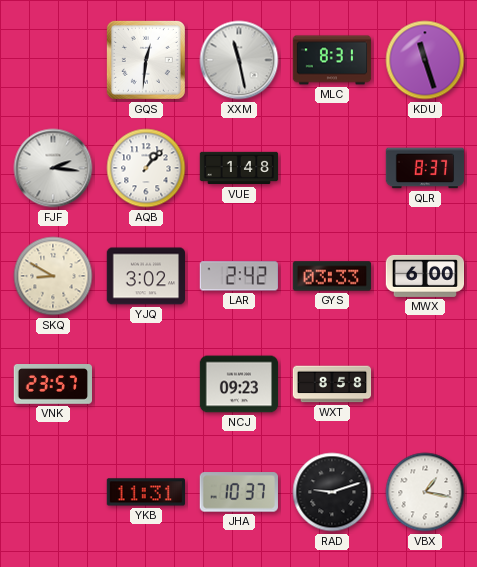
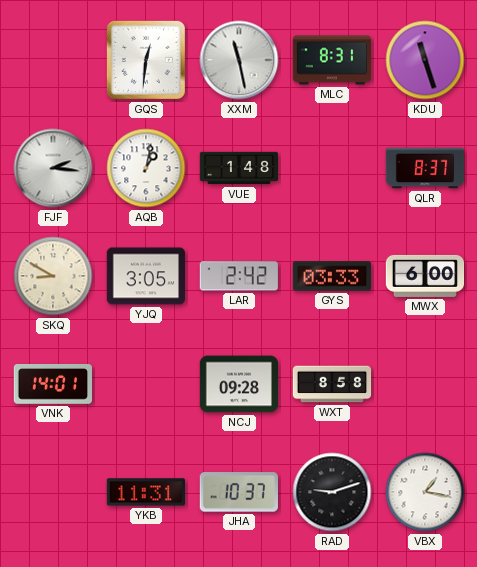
AQB: 1:07 -> 1:02 (146, 168)
YJQ: 3:02 -> 3:05 (145, 276)
VNK: 23:57 -> 14:01 (52, 385)
NCJ: 09:23 -> 09:28 (239, 384)
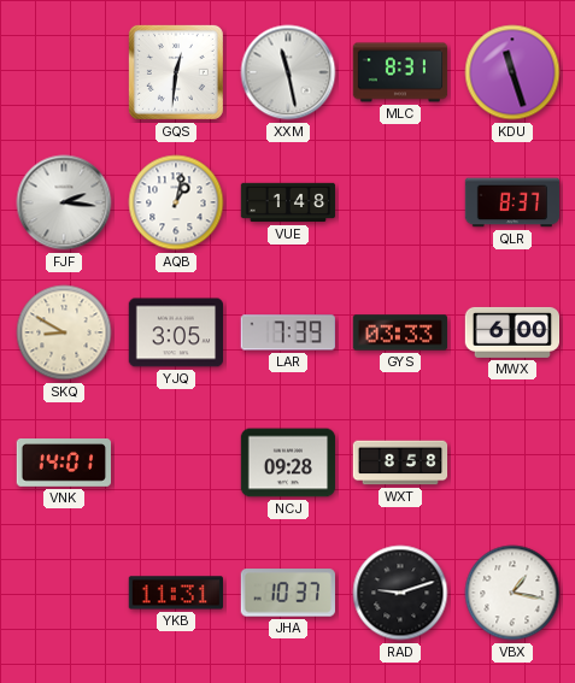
LAR: 2:42 -> 7:39 (288, 332)
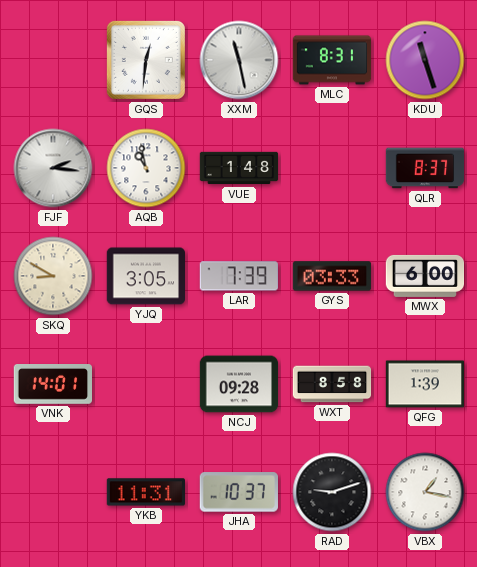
AQB: 1:02 -> 10:58 (146, 168)
QFG: none -> 1:39 (425, 384)
